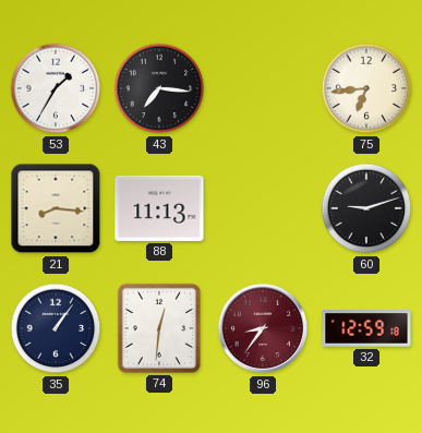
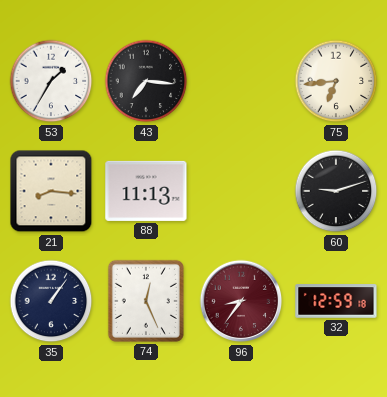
74: 12:31 -> 12:26 (146, 301)
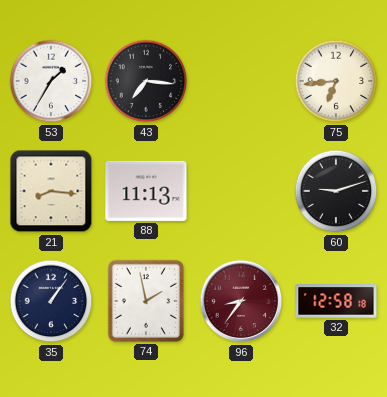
74: 12:26 -> 1:58 (146, 301)
32: 12:59 -> 12:58 (336, 301)
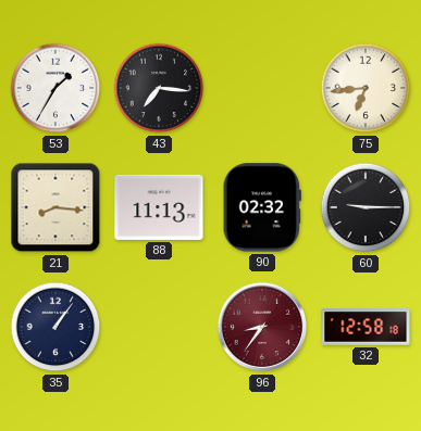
90: none -> 02:32 (262, 207)
60: 9:12 -> 9:15 (366, 207)
74: 1:58 -> none (146, 301)
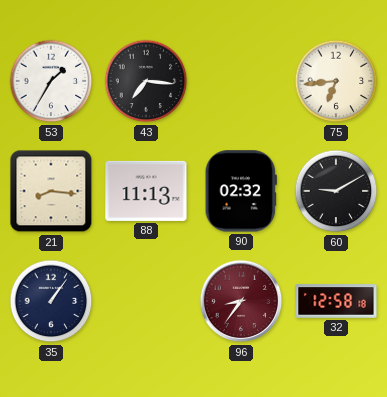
60: 9:15 -> 9:10 (336, 191)
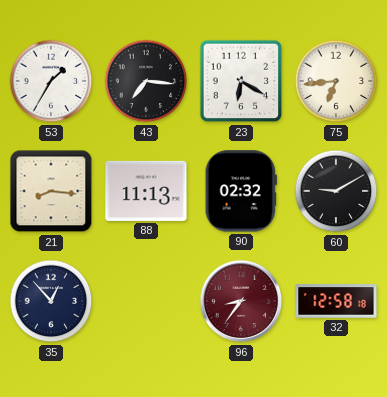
23: none -> 6:20 (241, 81)
35: 1:06 -> 12:53 (51, 301)
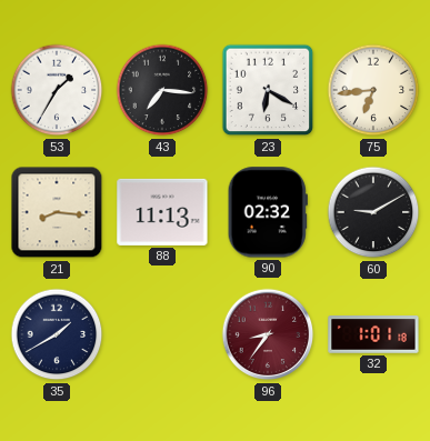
35: 12:53 -> 1:40 (57, 334)
32: 12:58 -> 1:01 (373, 334)
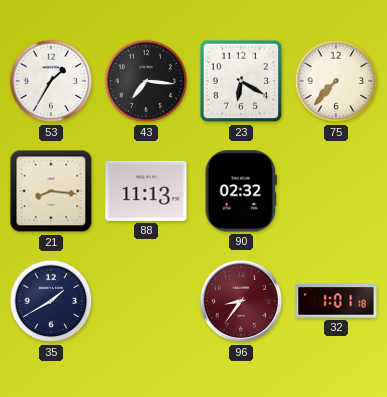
75: 6:44 -> 7:37 (336, 81)
60: 9:10 -> none (373, 212)
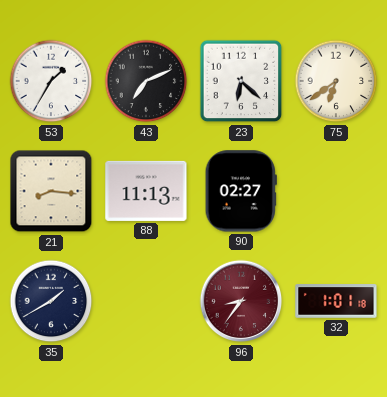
43: 7:16 -> 7:11 (146, 81)
23: 6:20 -> 6:22 (241, 81)
75: 7:37 -> 6:39 (336, 81)
90: 02:32 -> 02:27 (241, 191)
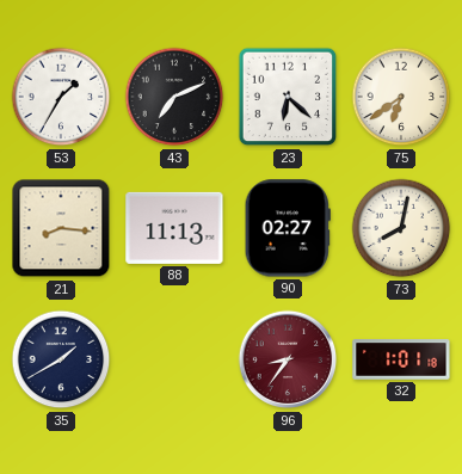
73: none -> 8:02 (401, 228)
